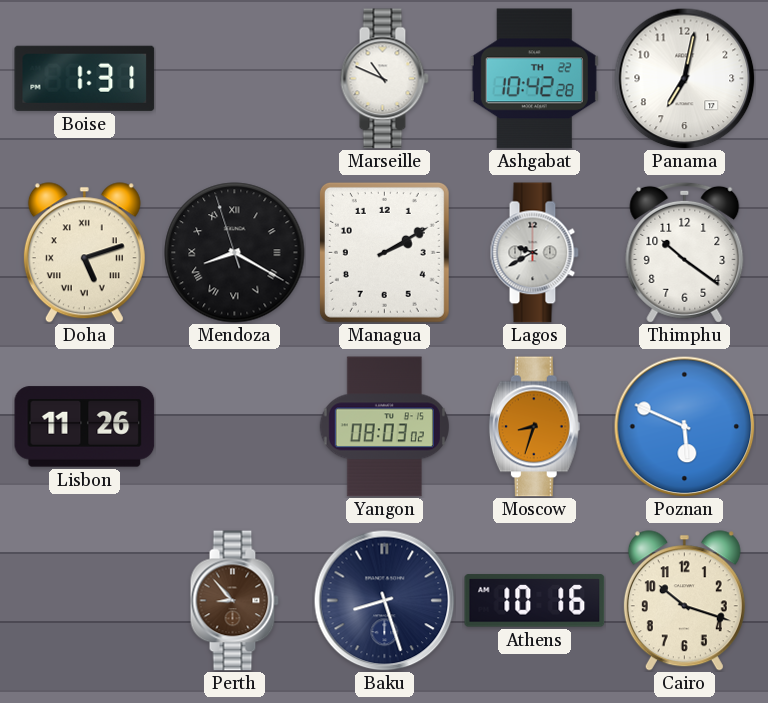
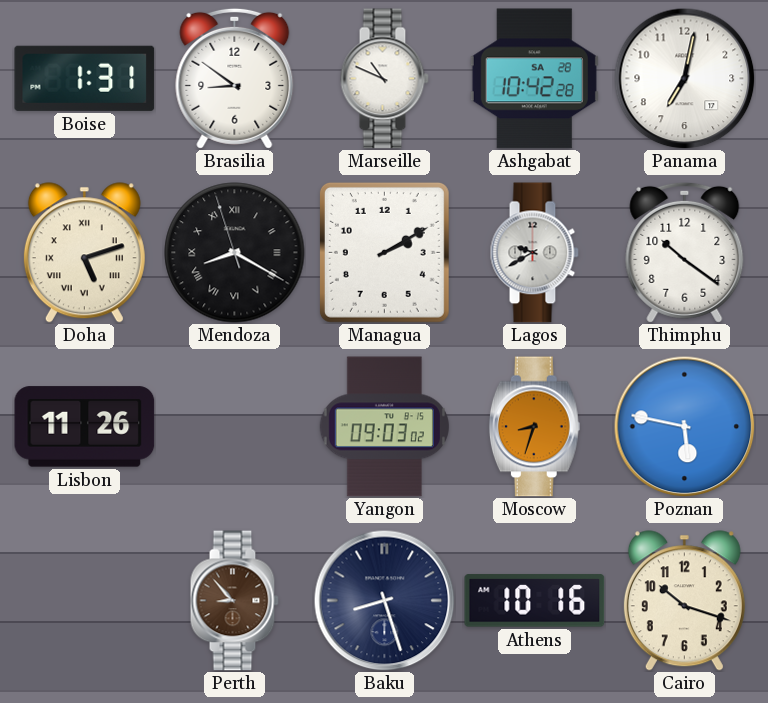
Brasilia: none -> 8:51 (235, 78)
Ashgabat date: TH 22 -> SA 28 (534, 79)
Yangon: 08:03 -> 09:03 (384, 427)
Poznan: 5:49 -> 5:47 (684, 426)
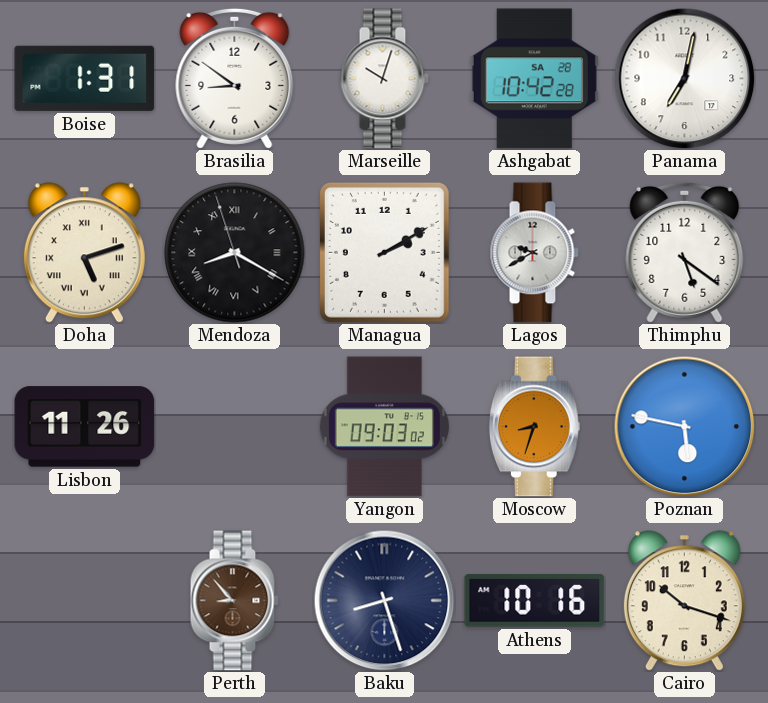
Marseille: 10:49 -> 10:03 (384, 79)
Thimphu: 10:21 -> 5:21 (685, 252)
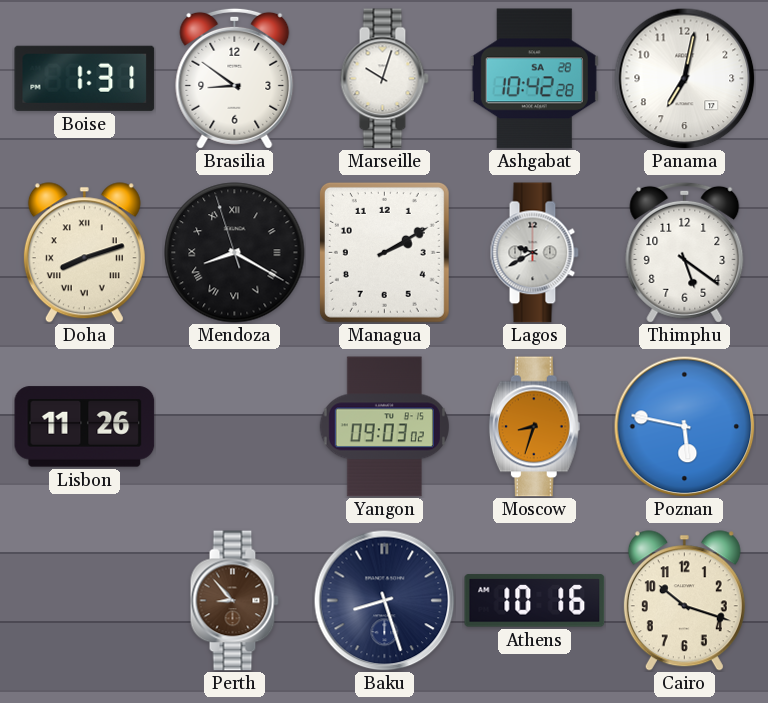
Doha: 5:12 -> 8:12 (84, 253)
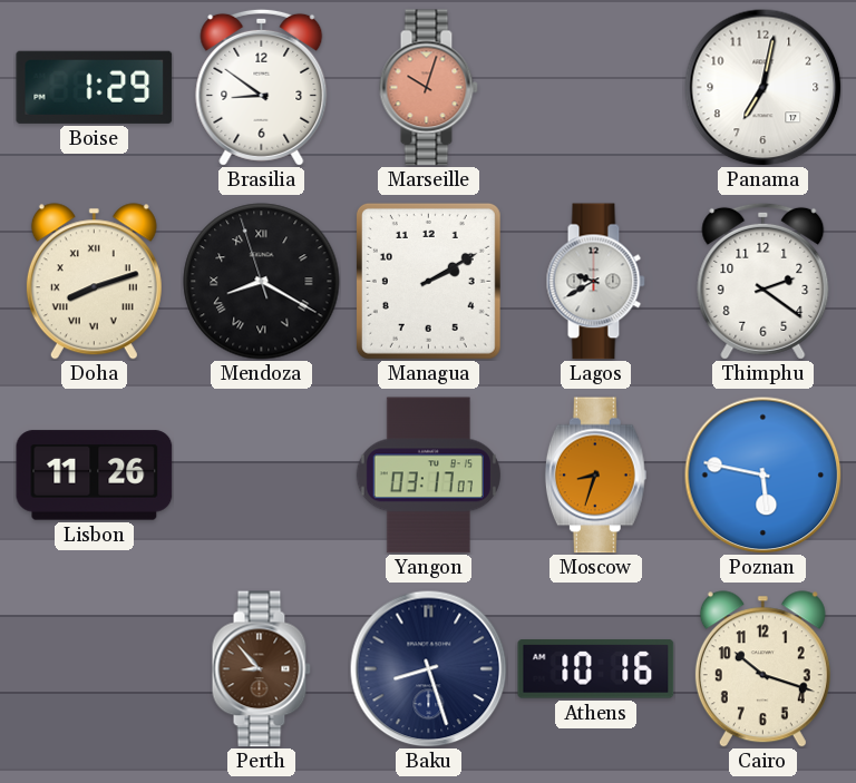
Boise: 1:31 -> 1:29 (95, 87)
Marseille dial: white -> salmon (428, 88)
Ashgabat: 10:42 -> none (534, 79)
Thimphu: 5:21 -> 2:21 (763, 281)
Yangon: 09:03 -> 03:17 (428, 476)
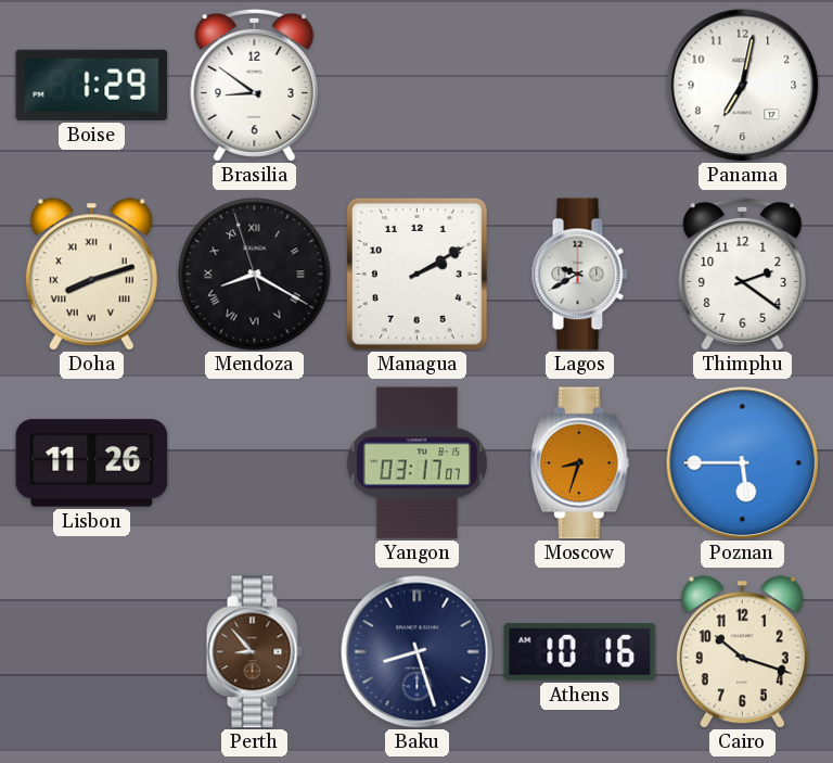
Marseille: 10:03 -> none (428, 88)
Poznan: 5:47 -> 5:45 (742, 462)
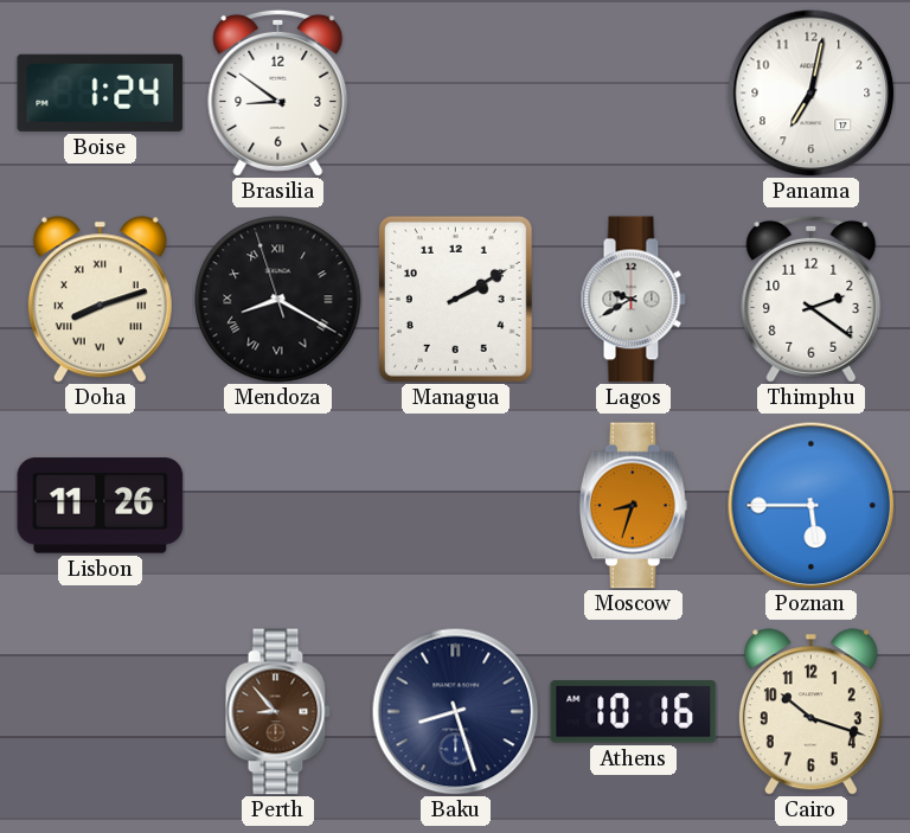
Boise: 1:29 -> 1:24 (101, 92)
Yangon: 03:17 -> none (416, 463)
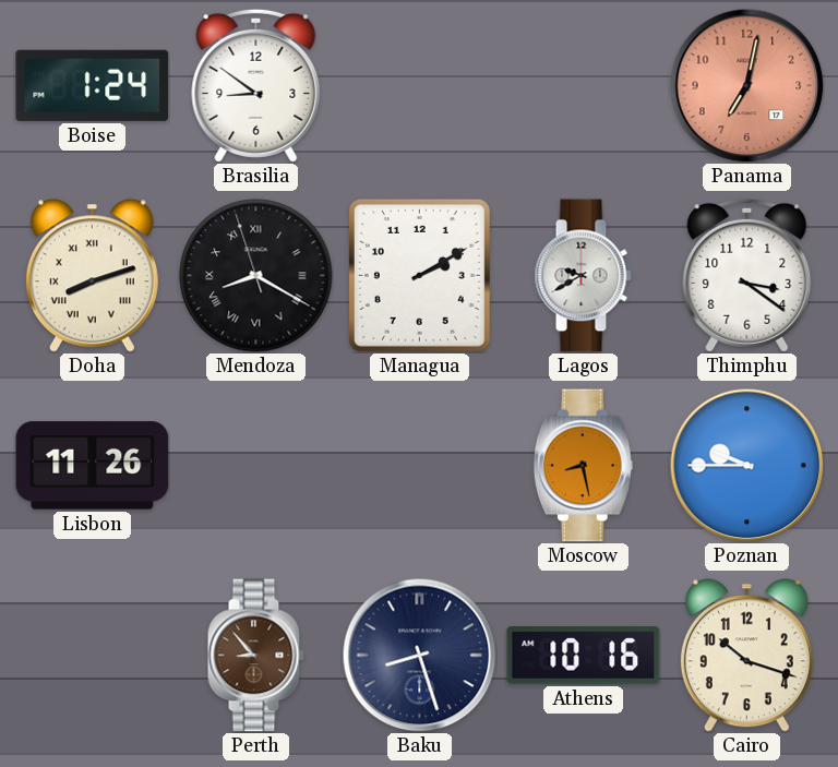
Panama dial: white -> salmon (746, 85)
Thimphu: 2:21 -> 3:21 (747, 275)
Moscow: 8:33 -> 8:28 (583, 466)
Poznan: 5:45 -> 9:45 (746, 465)
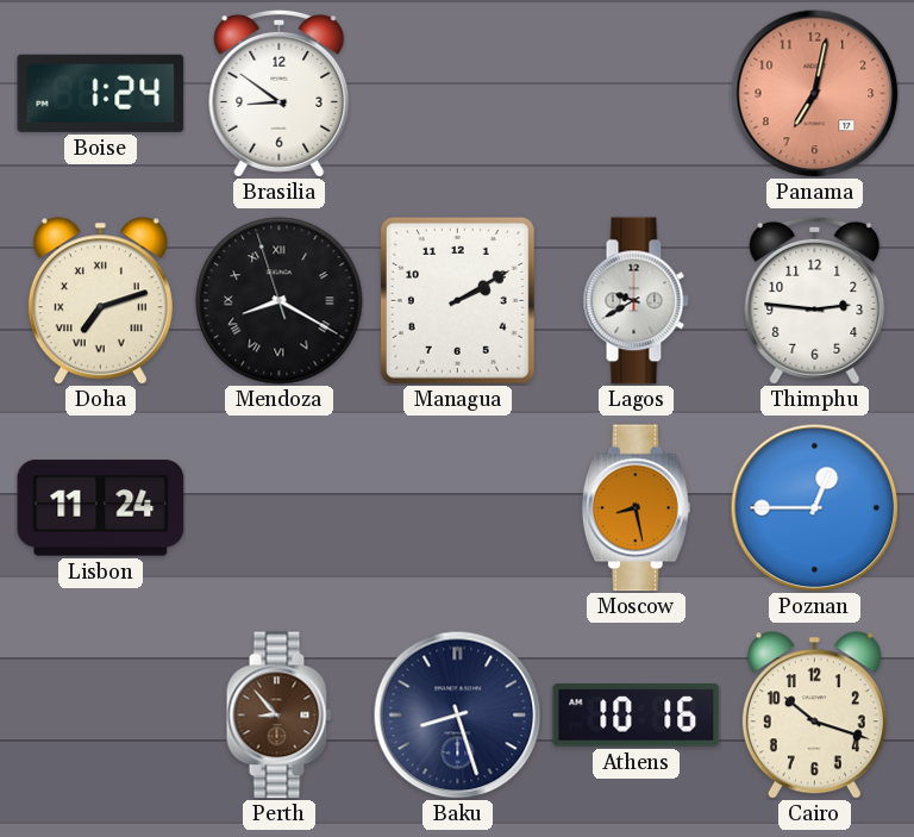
Doha: 8:12 -> 7:12 (100, 301)
Thimphu: 3:21 -> 2:46 (815, 300)
Lisbon: 11:26 -> 11:24 (101, 508)
Poznan: 9:45 -> 12:45 (814, 507)
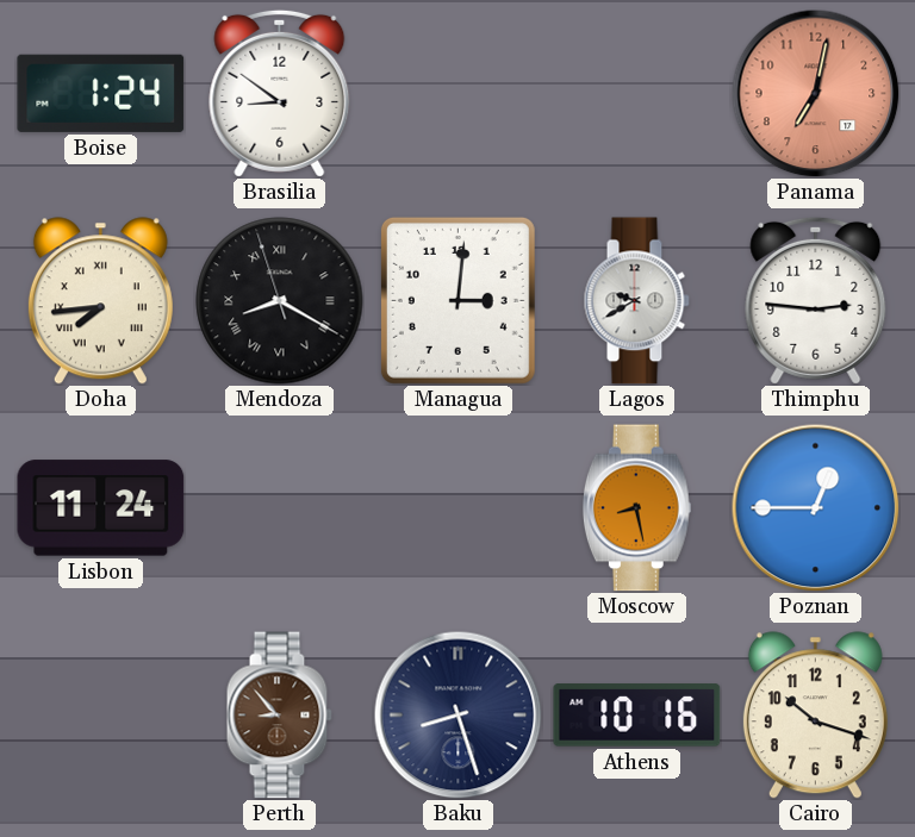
Doha: 7:12 -> 7:44 (100, 301)
Managua: 2:10 -> 3:01 (457, 300)
